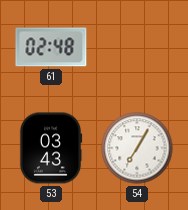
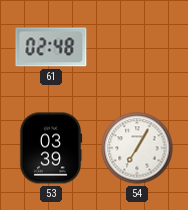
53: 03:43 -> 03:39 (51, 148)
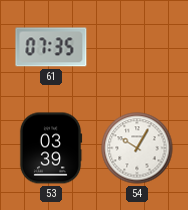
61: 02:48 -> 07:35 (51, 47)
54: 7:05 -> 10:05 (137, 148)
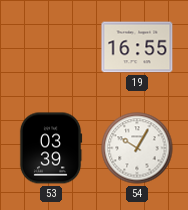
61: 07:35 -> none (51, 47)
19: none -> 16:55 (137, 47)
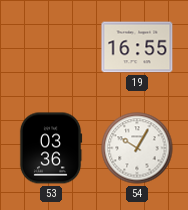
53: 03:39 -> 03:36 (51, 148)
